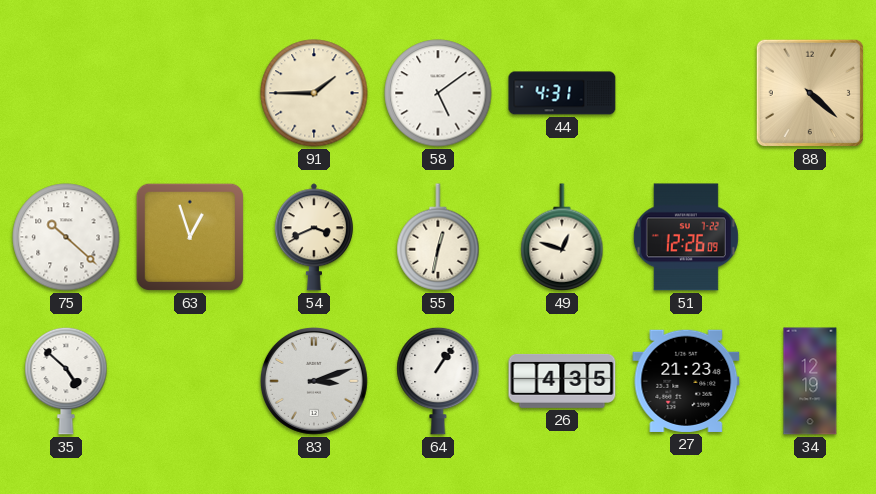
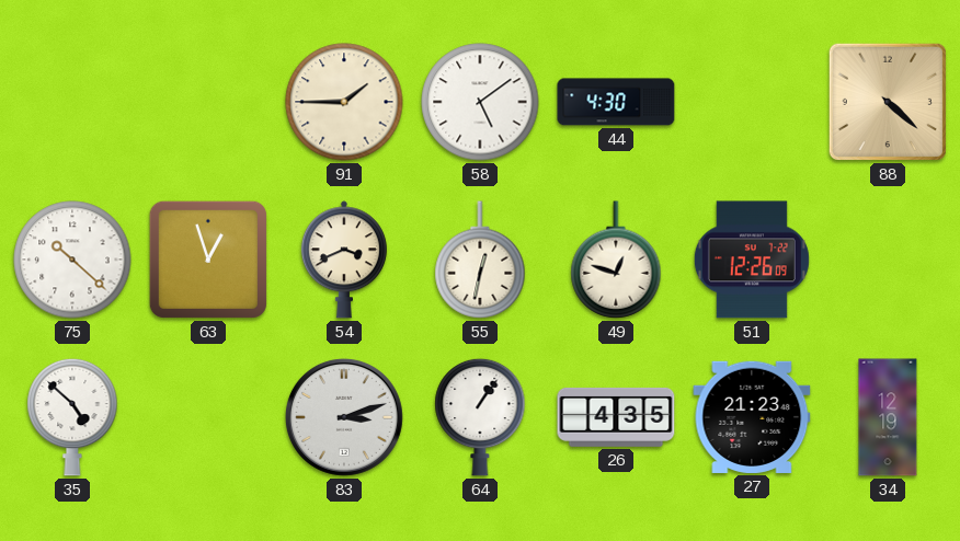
44: 4:31 -> 4:30 (616, 102)
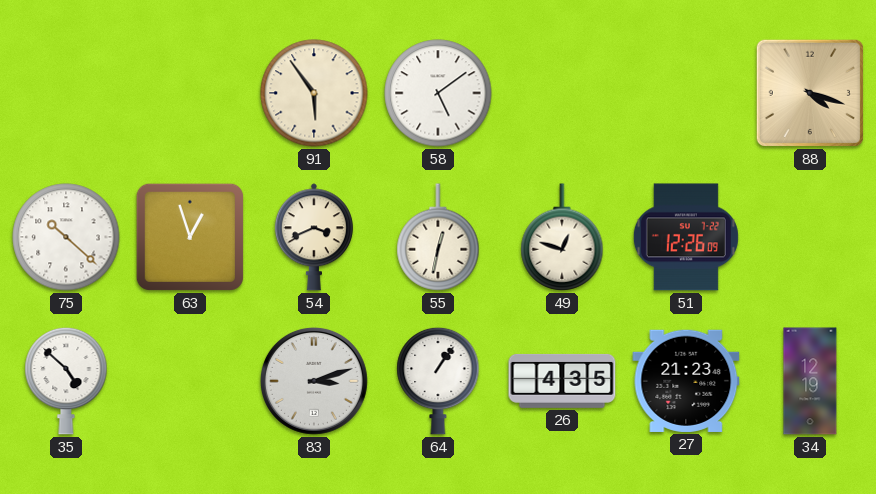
91: 1:45 -> 5:54 (314, 93)
44: 4:30 -> none (616, 102)
88: 4:22 -> 4:18 (810, 93)
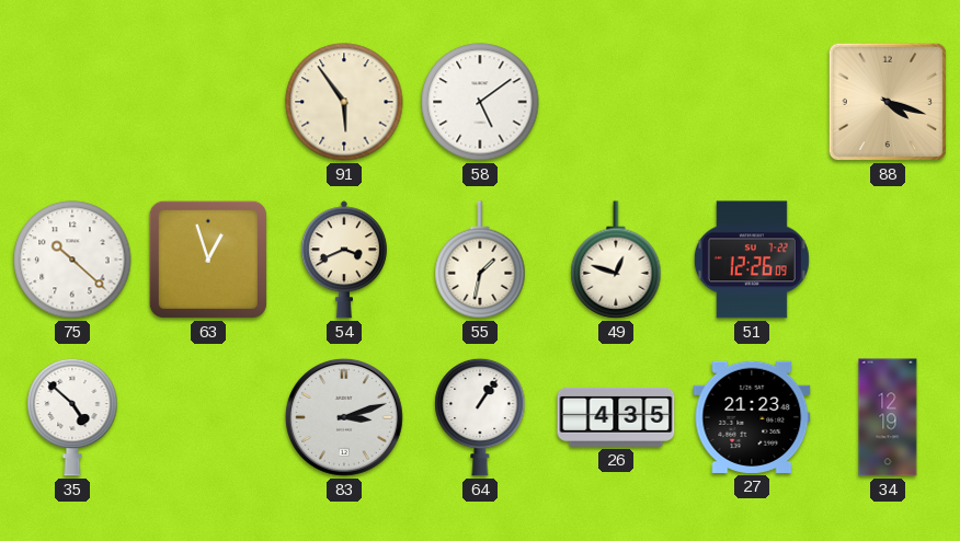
55: 12:32 -> 1:32 (480, 260)
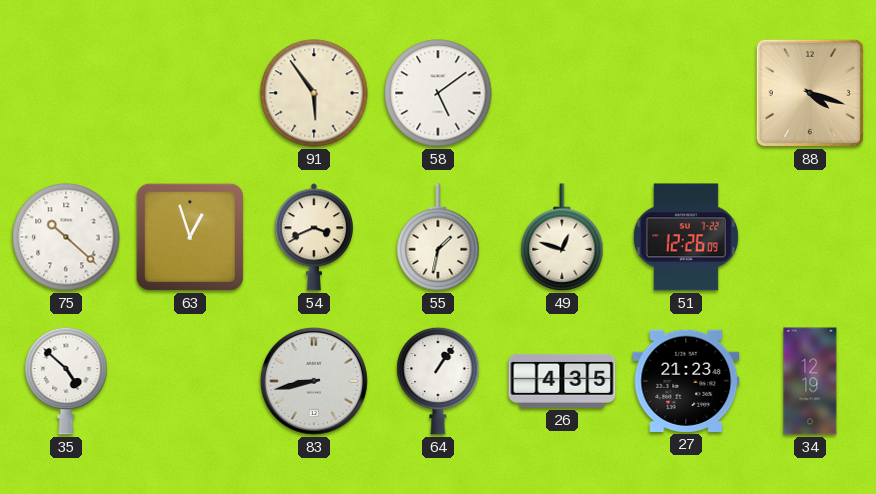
83: 3:12 -> 8:43 (314, 381)
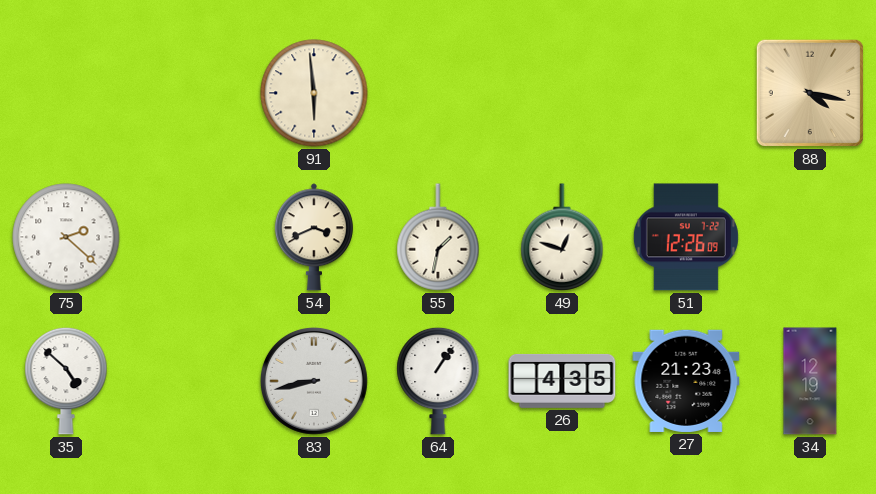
91: 5:54 -> 5:59 (314, 93)
58: 5:09 -> none (438, 93)
88: 4:18 -> 4:17 (810, 93)
75: 10:22 -> 2:22 (66, 237)
63: 12:57 -> none (190, 237)
